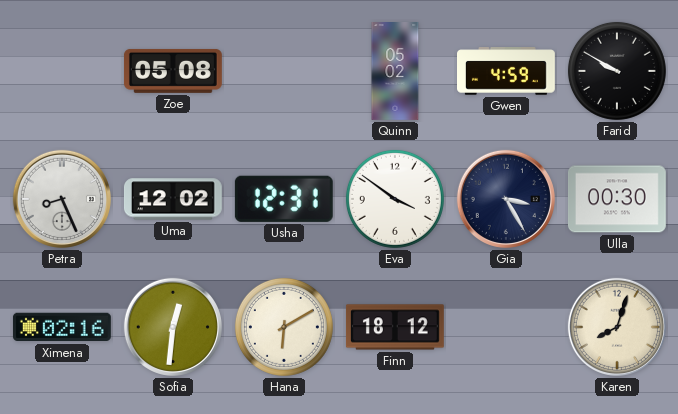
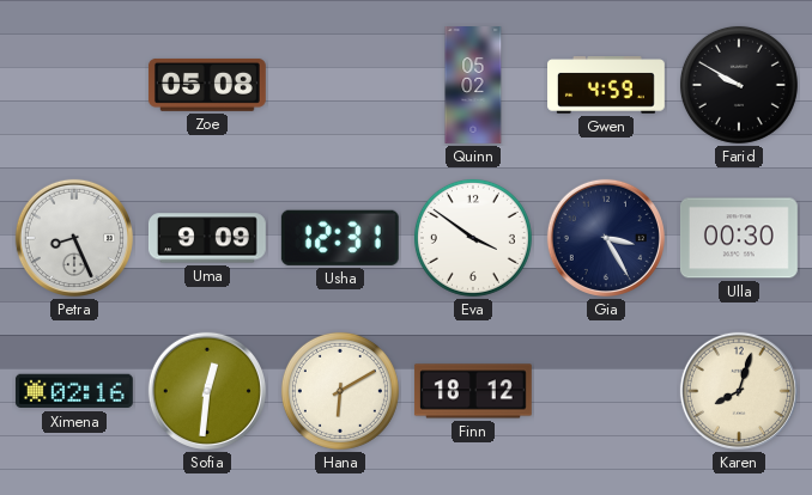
Uma: 12:02 -> 9:09 (207, 238)
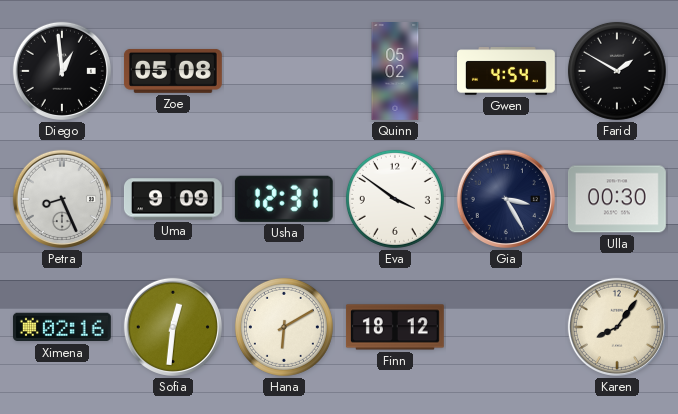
Diego: none -> 12:59 (62, 71)
Gwen: 4:59 -> 4:54 (507, 71)
Farid: 9:50 -> 1:50 (617, 71)
Karen: 8:03 -> 8:06 (617, 327)
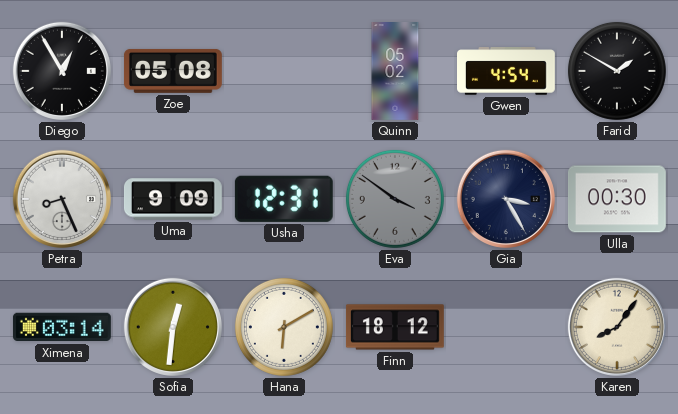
Diego: 12:59 -> 12:55 (62, 71)
Eva dial: white -> grey (395, 199)
Ximena: 02:16 -> 03:14 (62, 327)
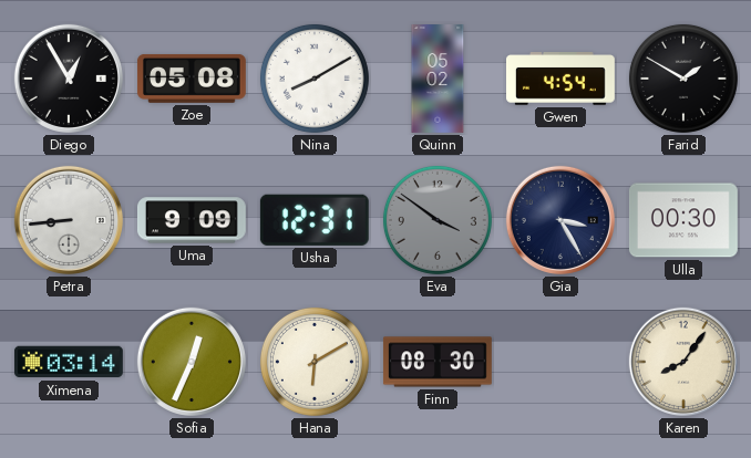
Nina: none -> 8:10 (315, 79)
Petra: 8:26 -> 8:44 (69, 220)
Sofia: 12:31 -> 12:34 (192, 362)
Finn: 18:12 -> 08:30 (438, 362)
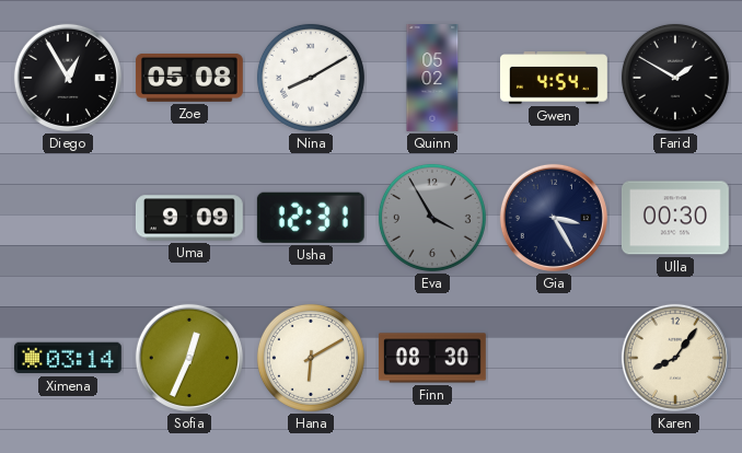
Petra: 8:44 -> none (69, 220)
Eva: 3:51 -> 3:55 (432, 218)
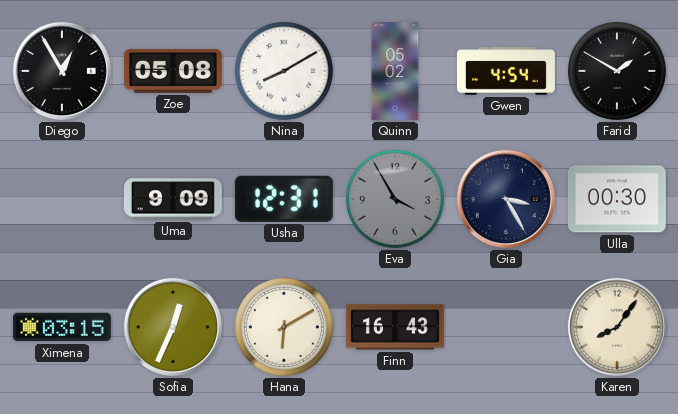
Ximena: 03:14 -> 03:15 (62, 327)
Finn: 08:30 -> 16:43 (395, 327)
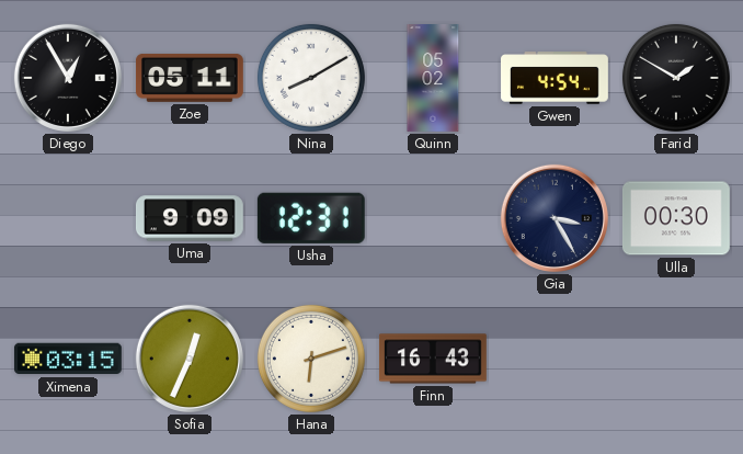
Zoe: 05:08 -> 05:11 (190, 78)
Eva: 3:55 -> none (395, 199)
Hana: 6:10 -> 6:12 (311, 359)
Karen: 8:06 -> none (617, 327)
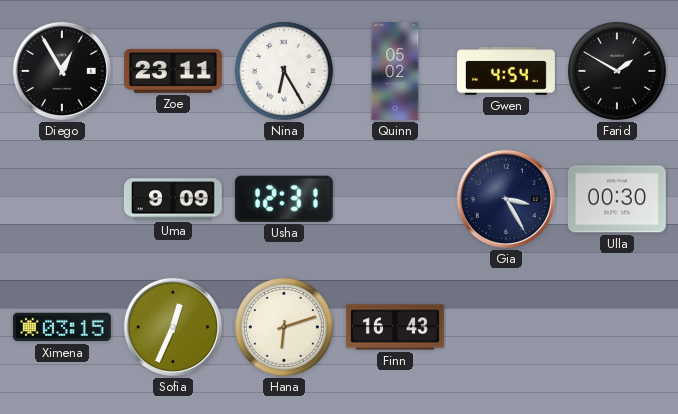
Zoe: 05:11 -> 23:11 (173, 71)
Nina: 8:10 -> 6:25 (284, 71)
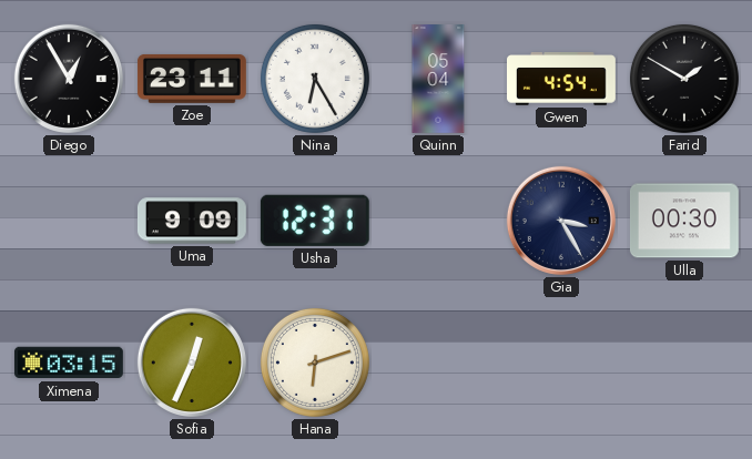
Quinn: 05:02 -> 05:04 (438, 80)
Finn: 16:43 -> none (395, 327)
